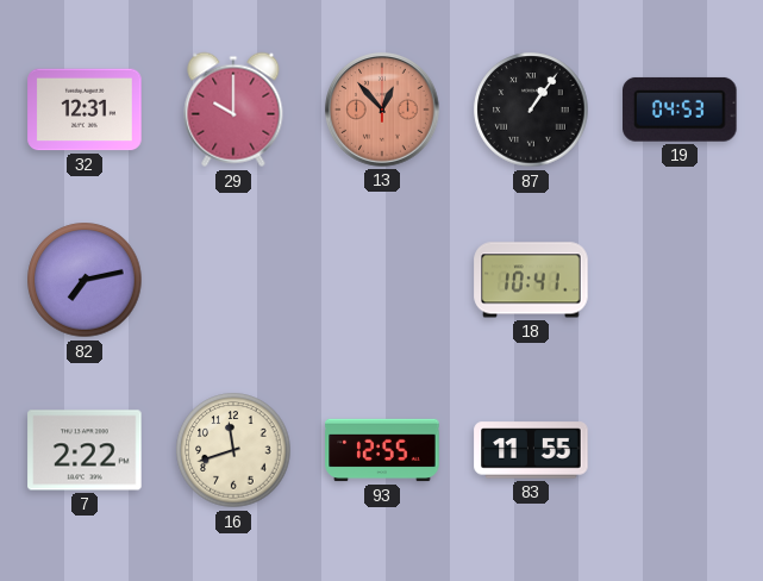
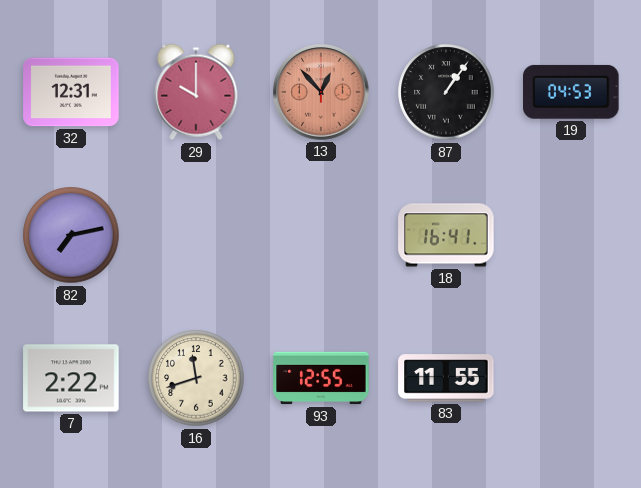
18: 10:41 -> 16:41 (446, 235)
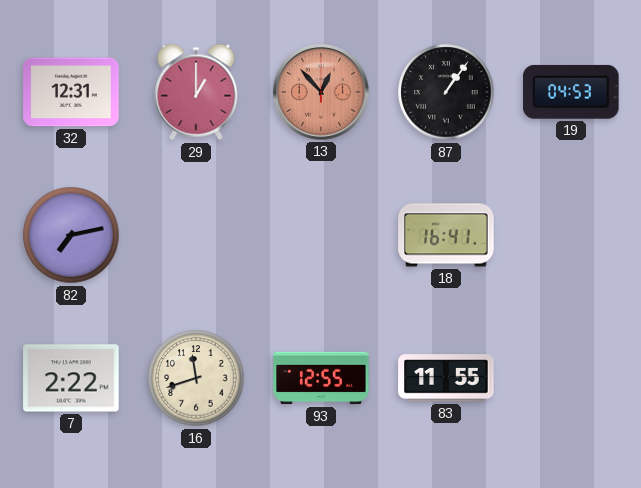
29: 10:00 -> 1:00 (196, 92)
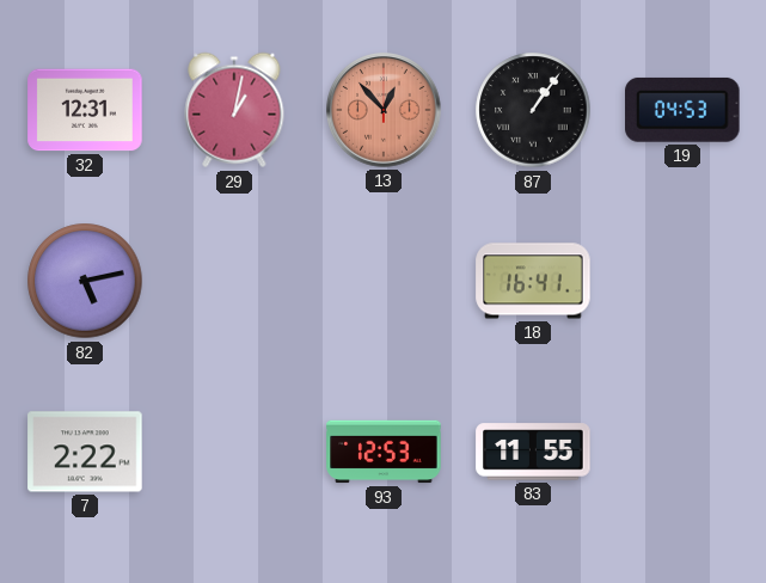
29: 1:00 -> 1:02 (234, 110)
82: 7:13 -> 5:13 (85, 281)
16: 11:42 -> none (196, 378)
93: 12:55 -> 12:53 (384, 452)
